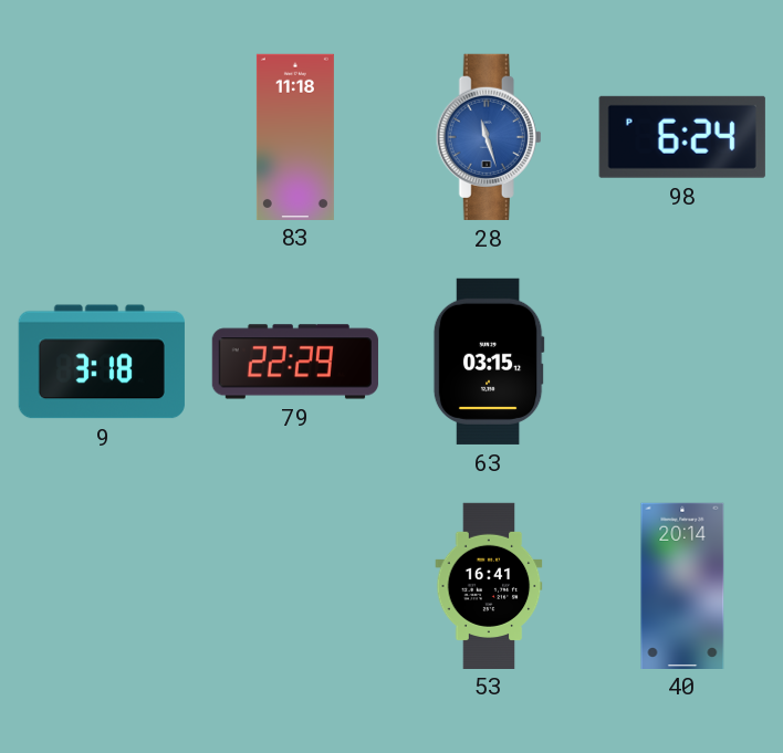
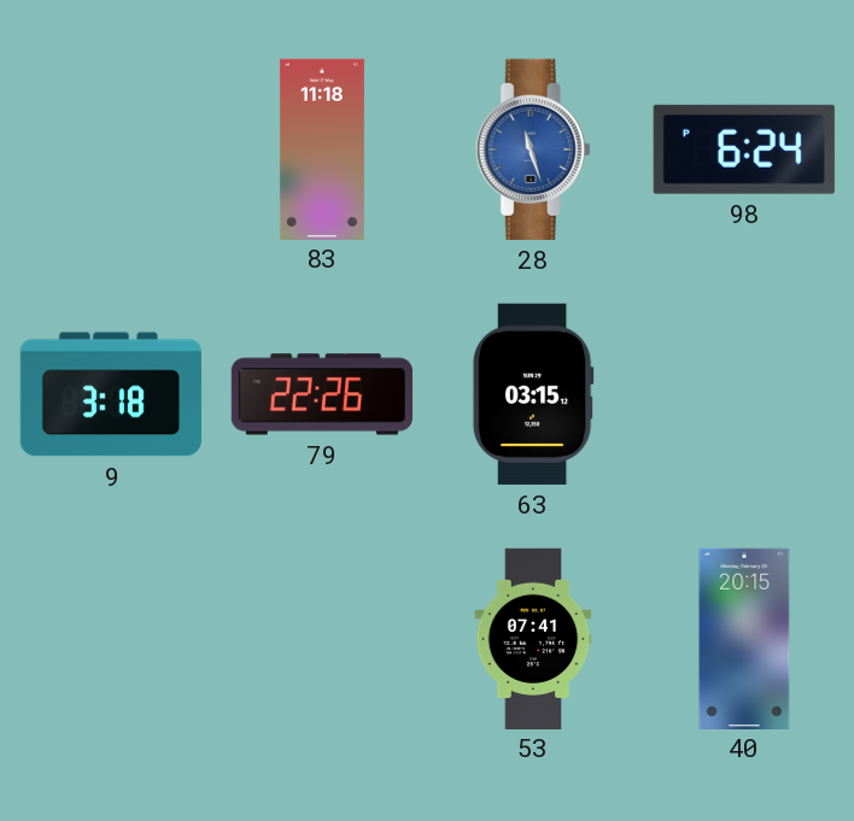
79: 22:29 -> 22:26 (322, 394)
53: 16:41 -> 07:41 (533, 638)
40: 20:14 -> 20:15 (744, 638)
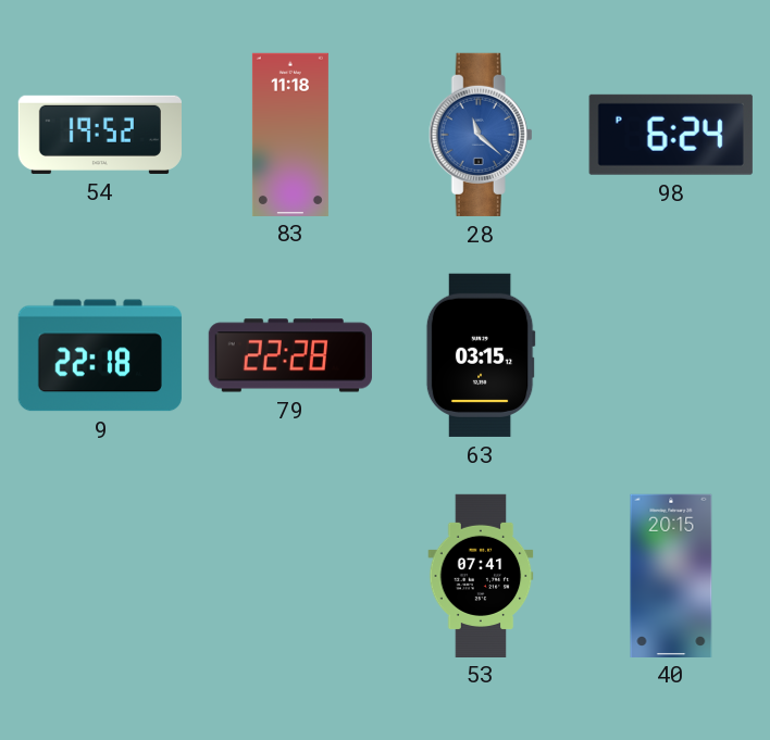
54: none -> 19:52 (99, 135)
28: 11:27 -> 11:22 (481, 135)
9: 3:18 -> 22:18 (100, 355)
79: 22:26 -> 22:28 (290, 355)
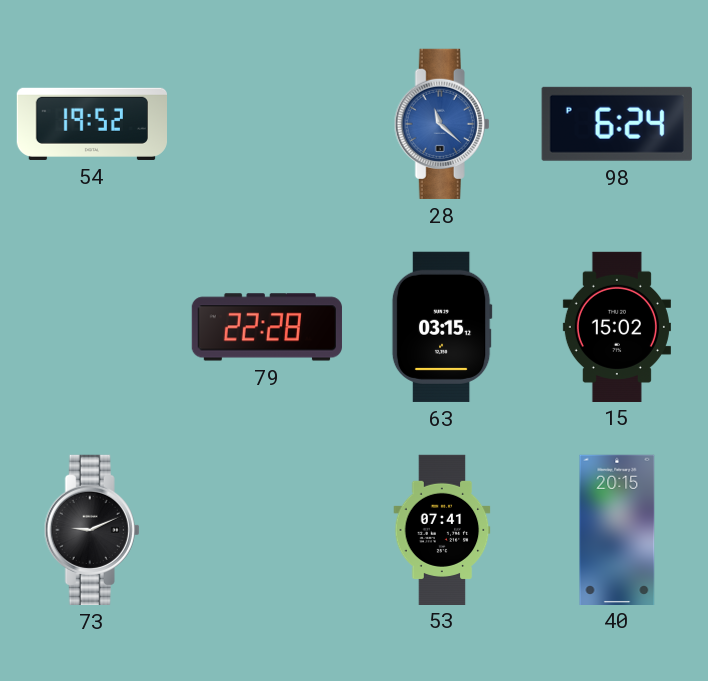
83: 11:18 -> none (290, 134)
9: 22:18 -> none (100, 355)
15: none -> 15:02 (617, 326)
73: none -> 9:11 (92, 530)
